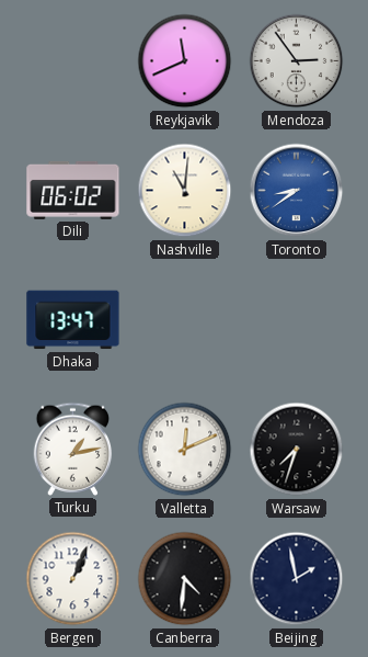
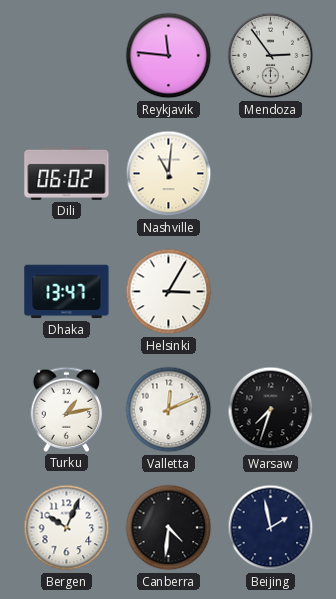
Reykjavik: 11:41 -> 11:46 (169, 56)
Toronto: 8:39 -> none (297, 191)
Helsinki: none -> 3:05 (169, 292)
Bergen: 1:04 -> 10:04 (67, 528)
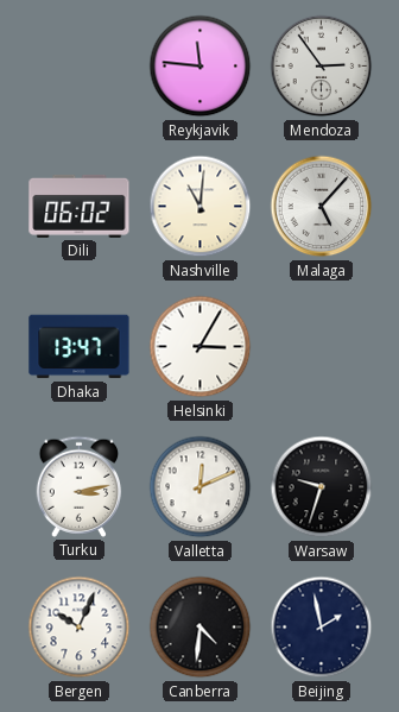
Malaga: none -> 5:07 (322, 207)
Turku: 1:13 -> 3:13 (80, 486)
Warsaw: 7:33 -> 9:33 (322, 487)
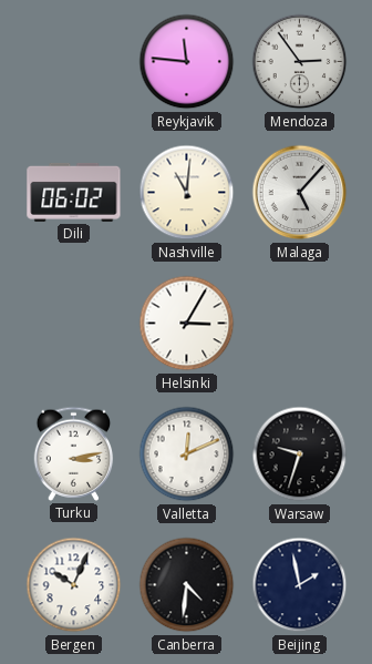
Dhaka: 13:47 -> none (80, 347)
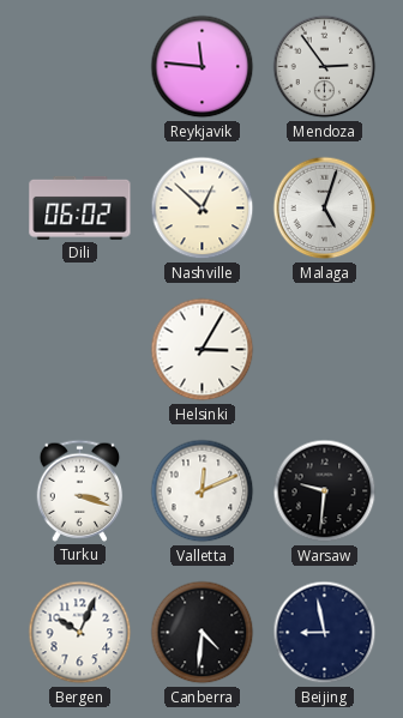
Nashville: 11:01 -> 12:52 (203, 209)
Malaga: 5:07 -> 5:03 (325, 209)
Turku: 3:13 -> 3:18 (80, 490)
Warsaw: 9:33 -> 9:31 (325, 491)
Beijing: 1:58 -> 8:58 (325, 633)
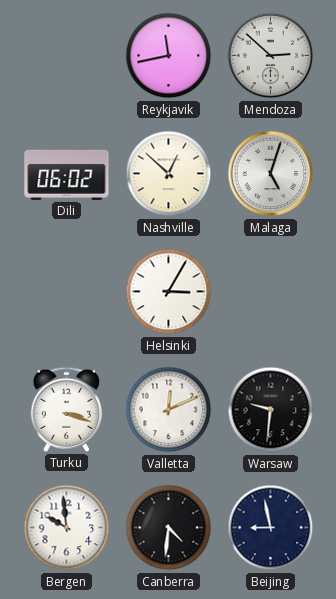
Reykjavik: 11:46 -> 11:43 (169, 56)
Mendoza: 2:54 -> 2:52 (271, 56)
Bergen: 10:04 -> 9:59 (67, 528)
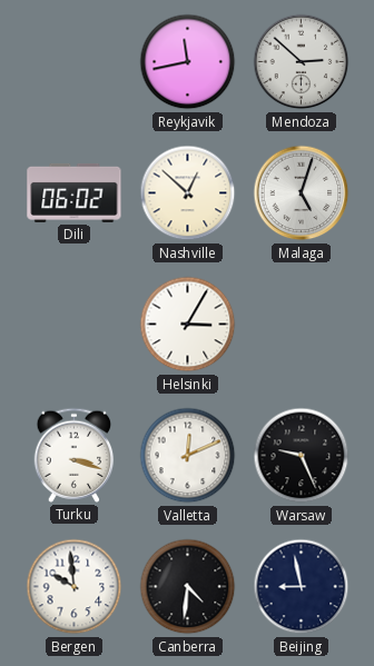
Warsaw: 9:31 -> 9:26 (302, 456)
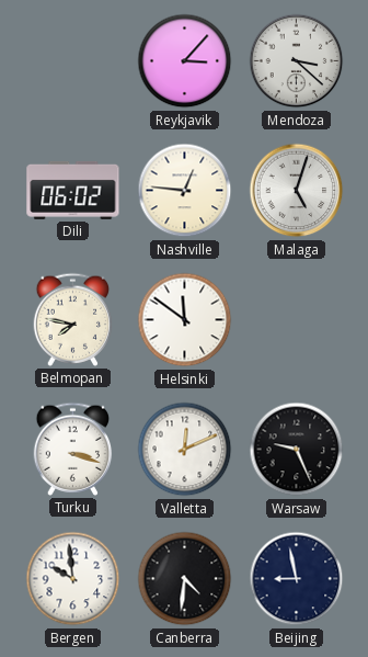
Reykjavik: 11:43 -> 3:07 (185, 61)
Mendoza: 2:52 -> 3:22 (297, 61)
Nashville: 12:52 -> 12:46 (185, 191)
Belmopan: none -> 7:47 (73, 319)
Helsinki: 3:05 -> 11:51 (185, 320)
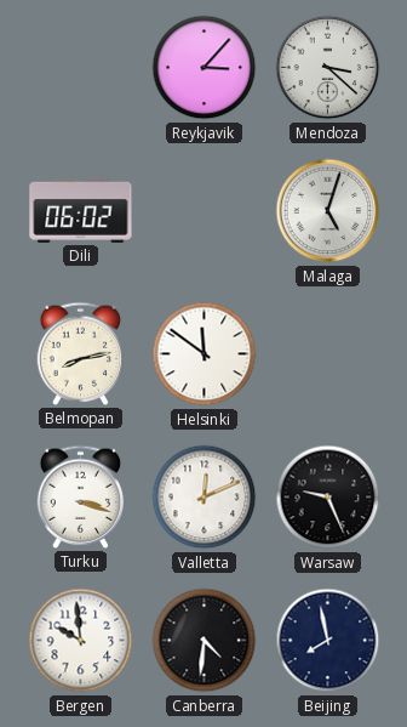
Nashville: 12:46 -> none (185, 191)
Belmopan: 7:47 -> 8:13 (81, 353)
Beijing: 8:58 -> 7:58 (328, 641)
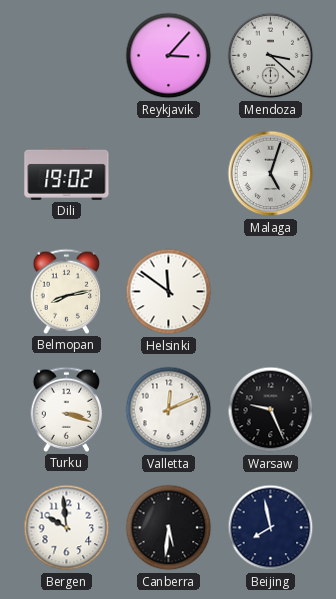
Dili: 06:02 -> 19:02 (67, 173)
Canberra: 4:31 -> 5:31 (169, 528)
